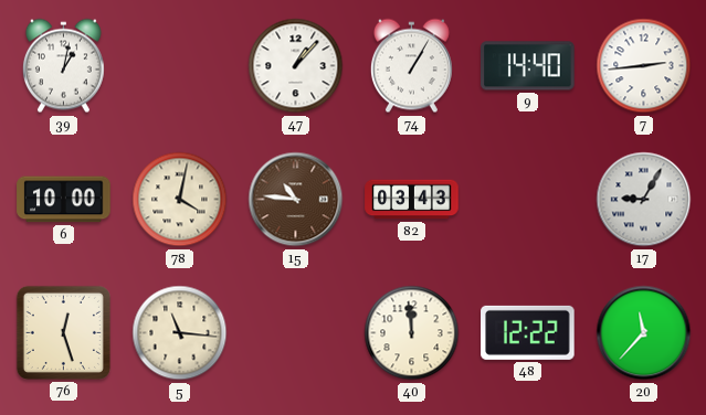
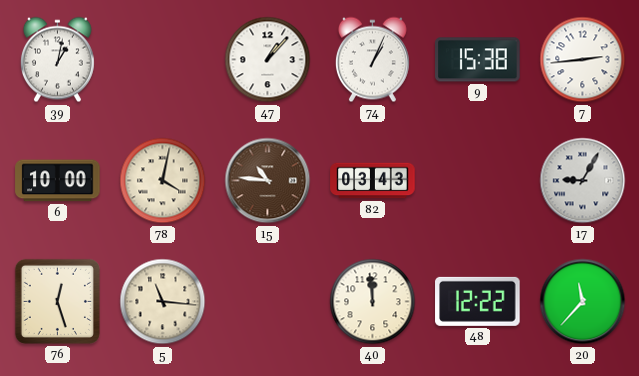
74: 1:05 -> 1:04 (372, 60)
9: 14:40 -> 15:38 (478, 60)
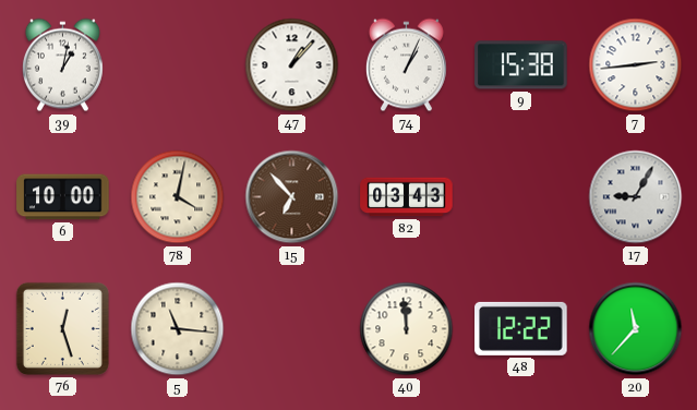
15: 10:46 -> 6:53 (292, 197)
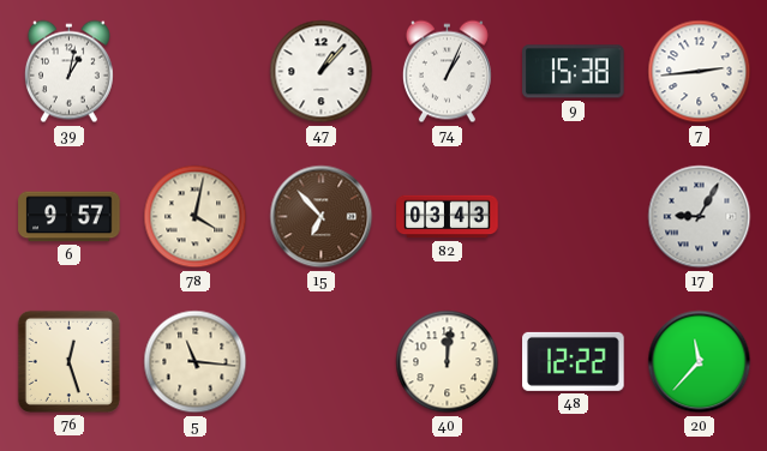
6: 10:00 -> 9:57 (70, 217)
40: 11:59 -> 12:01 (448, 362)
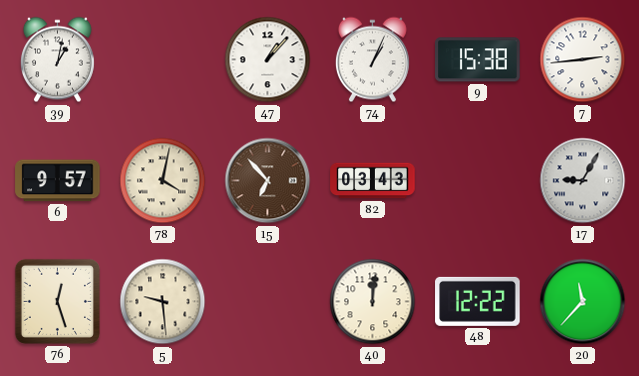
5: 11:16 -> 9:29 (163, 302)
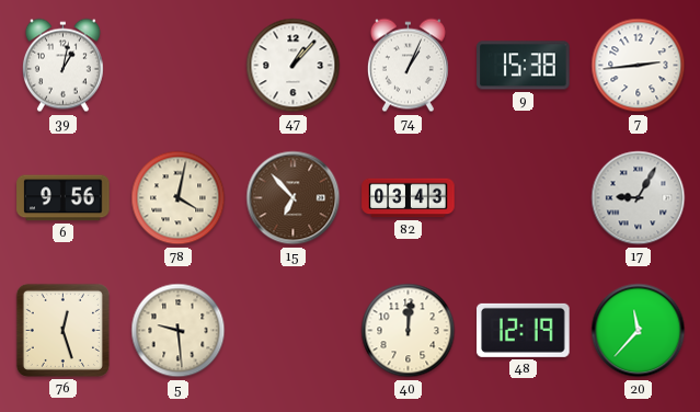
6: 9:57 -> 9:56 (64, 198)
48: 12:22 -> 12:19 (524, 330)
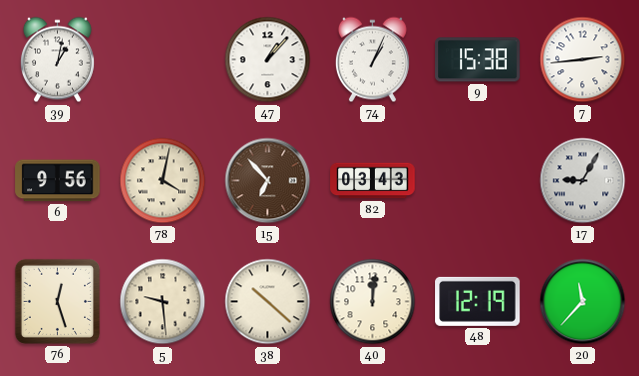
38: none -> 10:22 (268, 302)
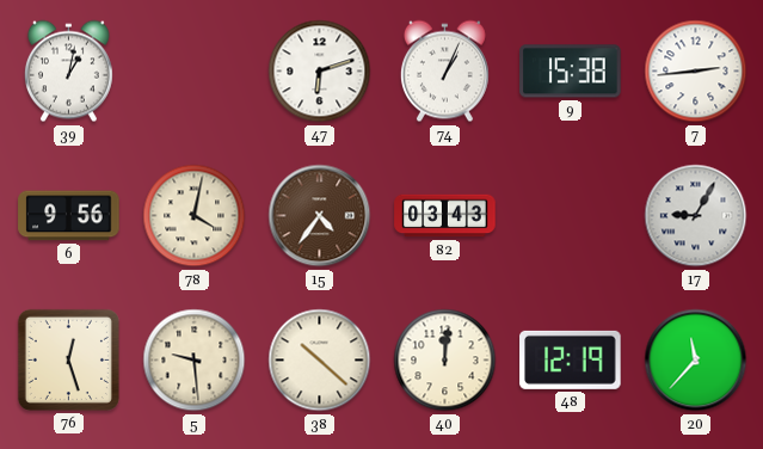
47: 1:07 -> 6:12 (320, 72)
15: 6:53 -> 4:36 (320, 216)
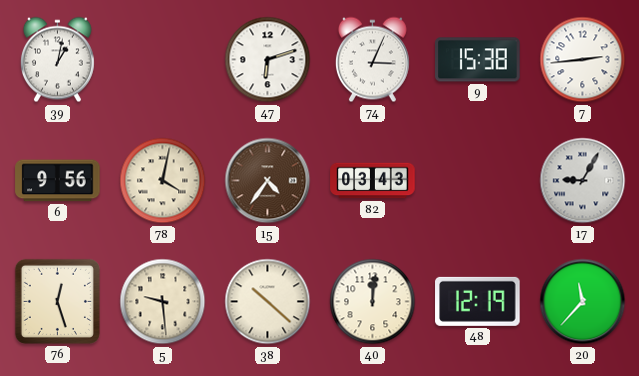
74: 1:04 -> 3:04 (372, 60)
